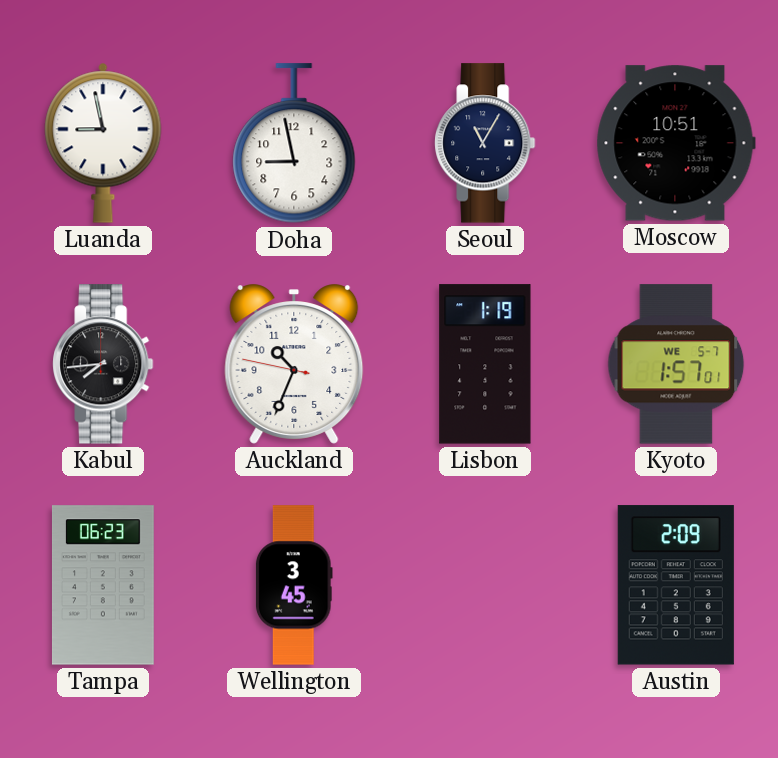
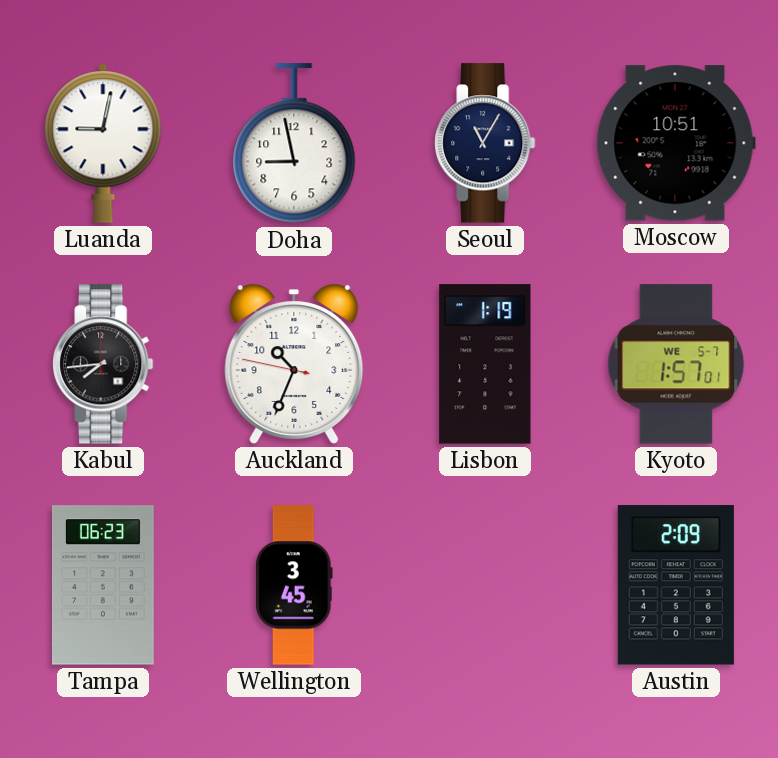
Luanda: 8:58 -> 9:02 (103, 143)
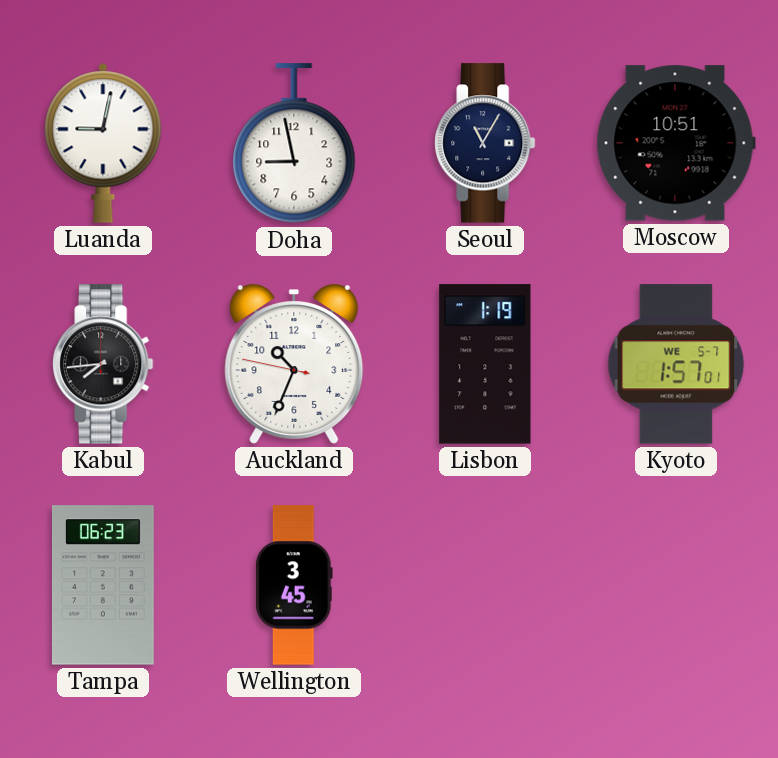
Austin: 2:09 -> none (676, 585)
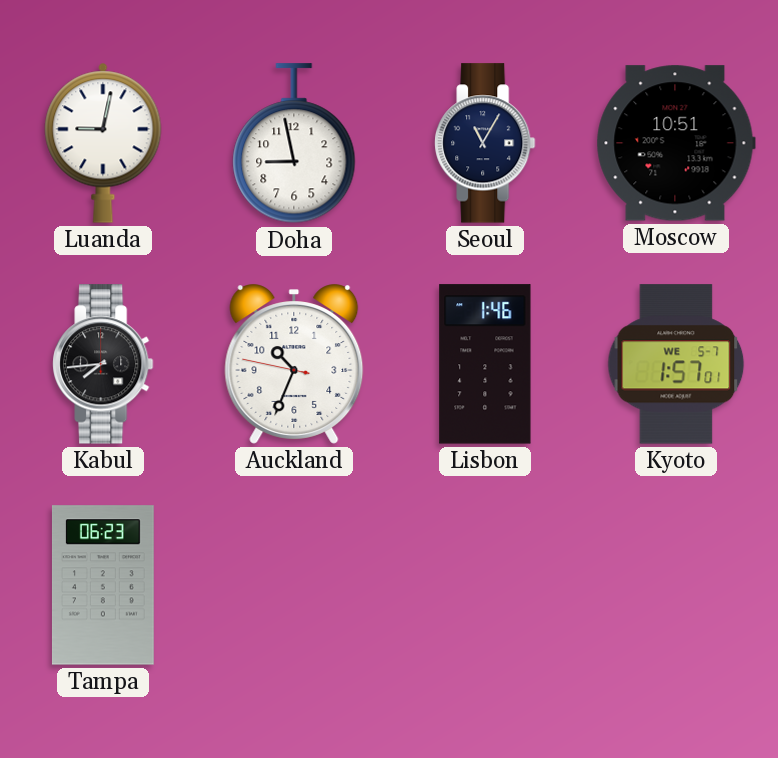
Lisbon: 1:19 -> 1:46 (485, 364)
Wellington: 3:45 -> none (294, 585)
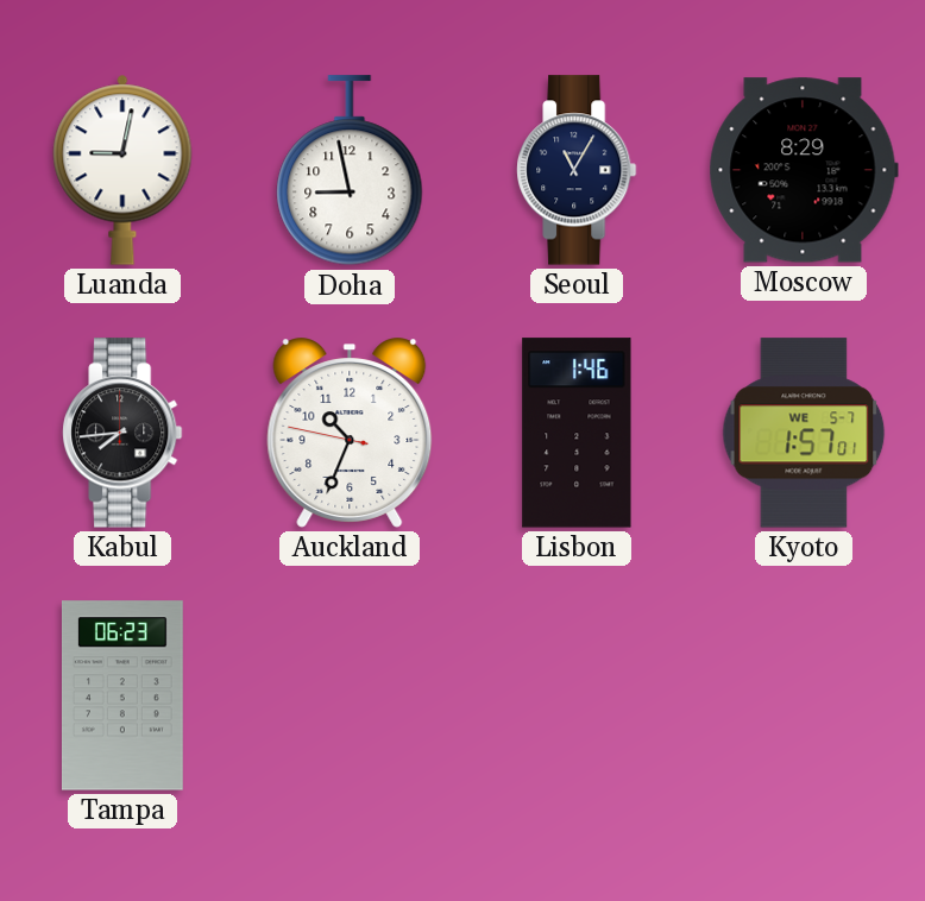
Moscow: 10:51 -> 8:29 (804, 170)
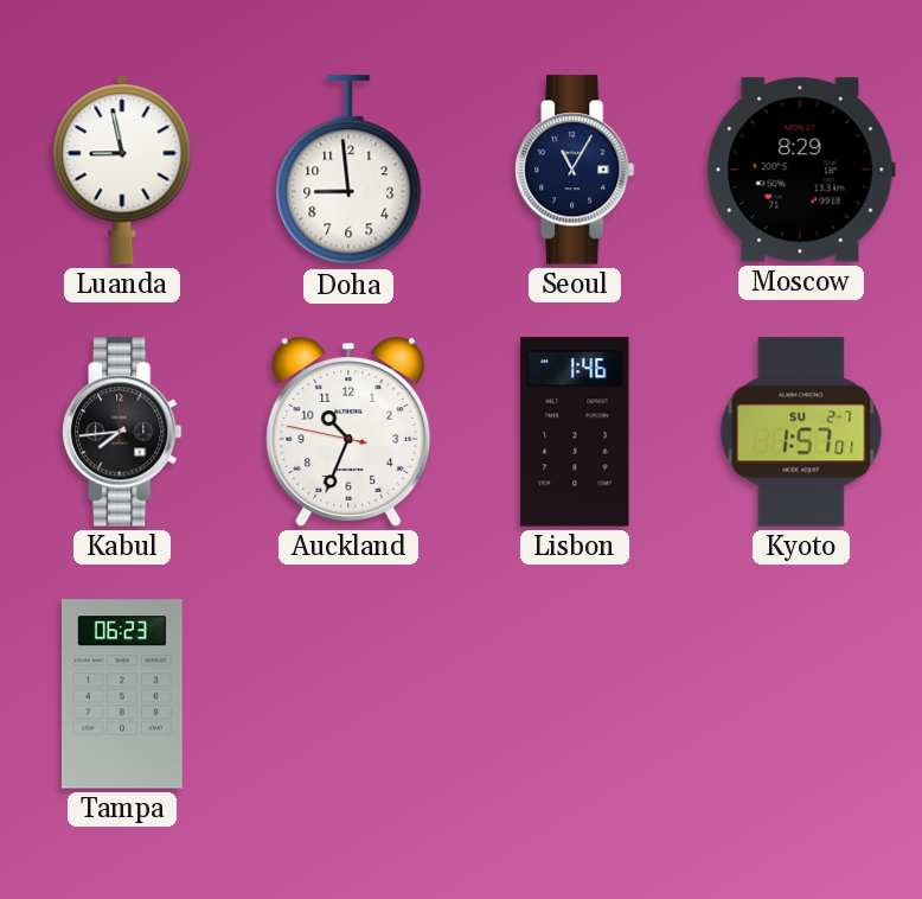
Luanda: 9:02 -> 8:58 (122, 170)
Doha: 8:58 -> 8:59 (348, 171)
Kyoto date: WE 5-7 -> SU 2-7 (801, 432)
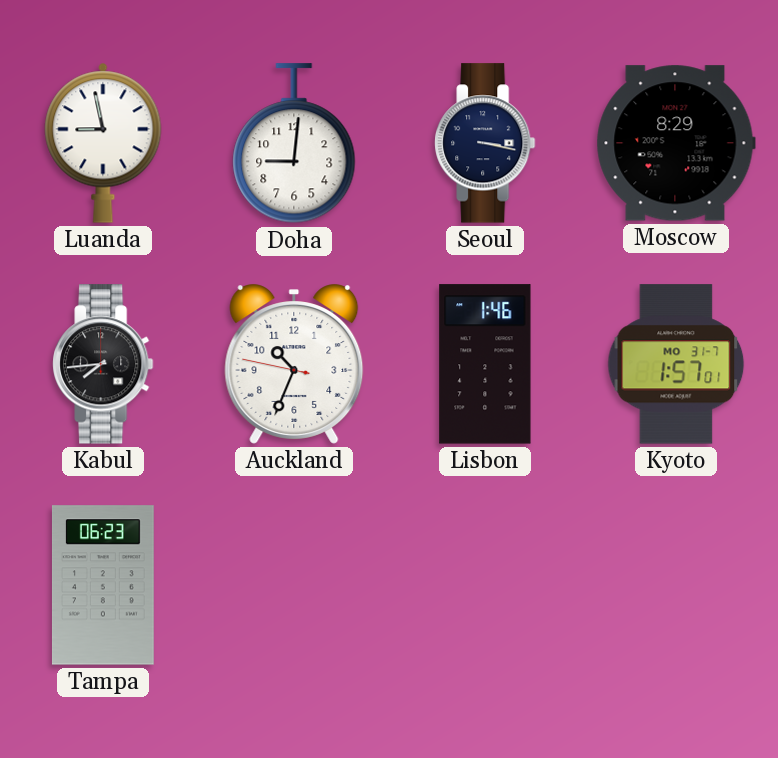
Doha: 8:59 -> 9:01 (294, 144)
Seoul: 11:05 -> 3:17 (485, 143)
Kyoto date: SU 2-7 -> MO 31-7 (676, 364)
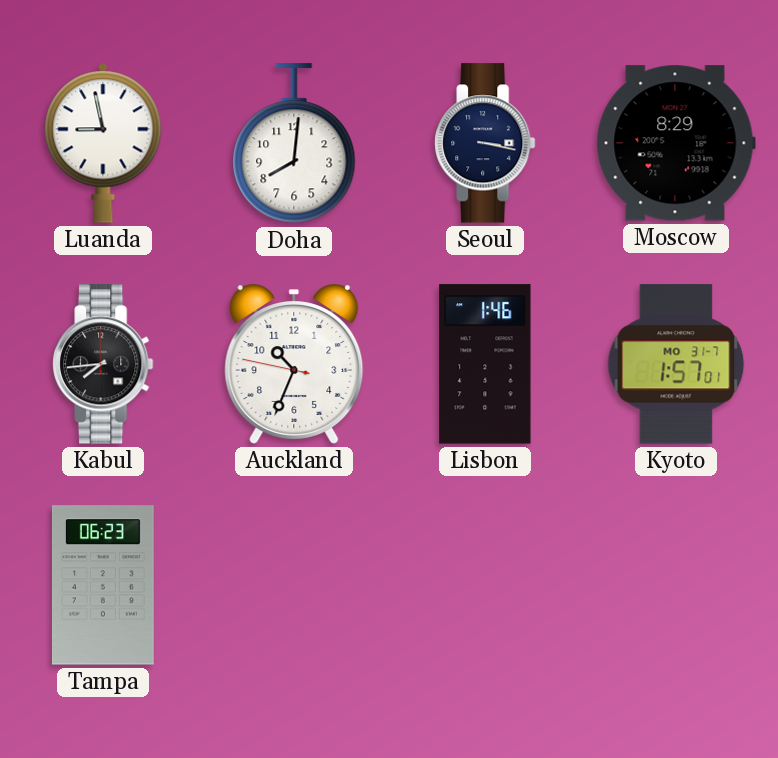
Doha: 9:01 -> 8:01 (294, 144)
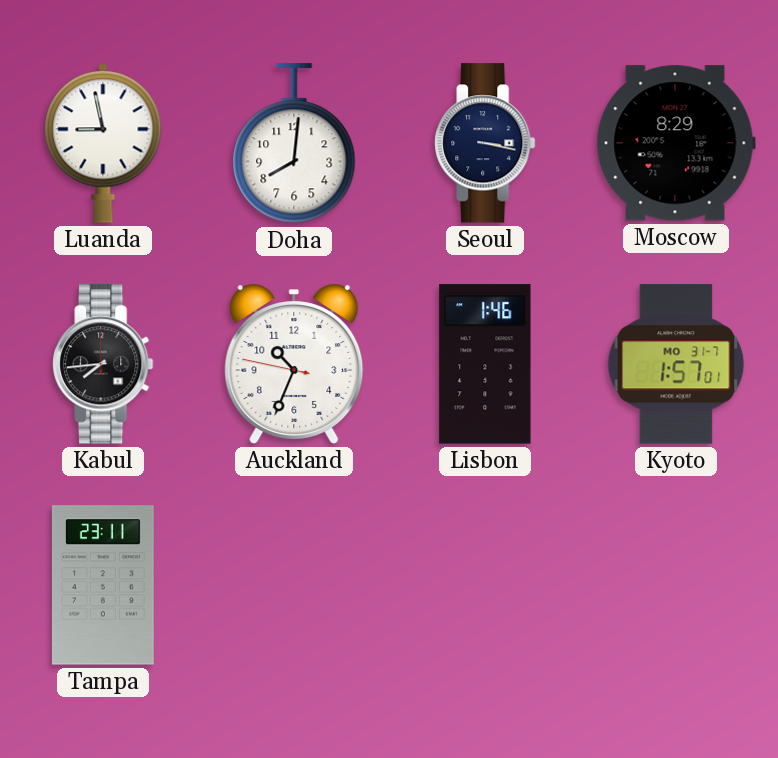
Tampa: 06:23 -> 23:11 (103, 585)
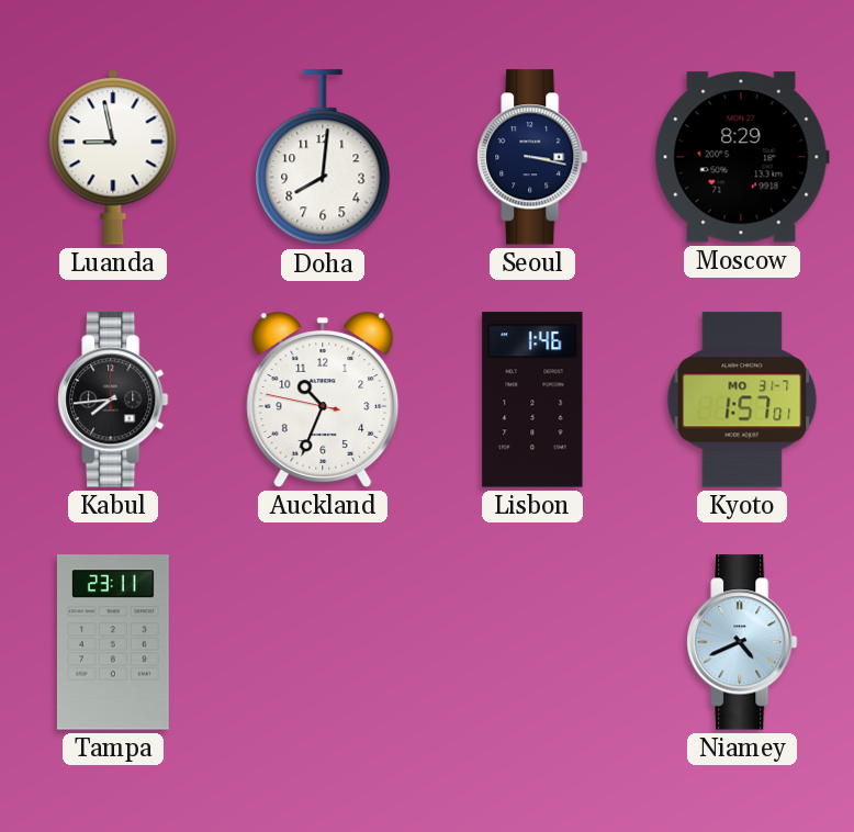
Niamey: none -> 4:41 (742, 642)
